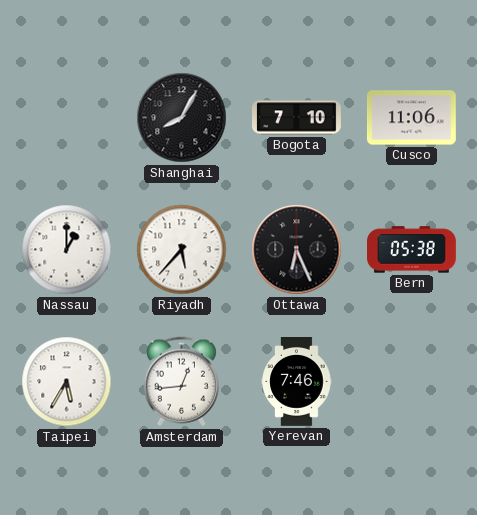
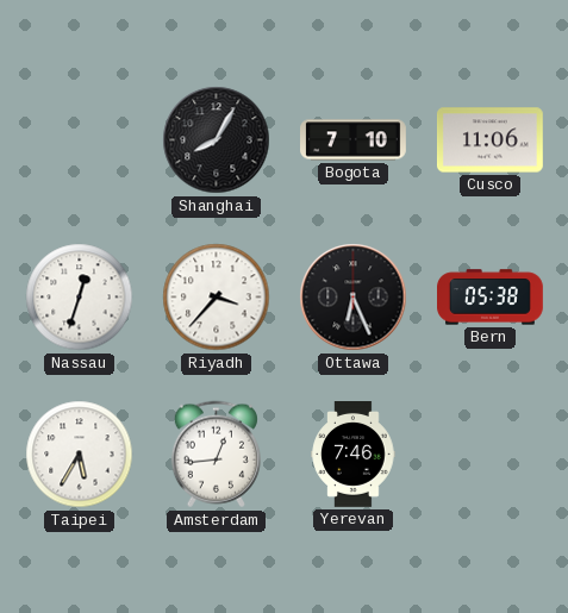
Nassau: 1:00 -> 12:33 (80, 298)
Riyadh: 5:37 -> 3:37 (217, 298)
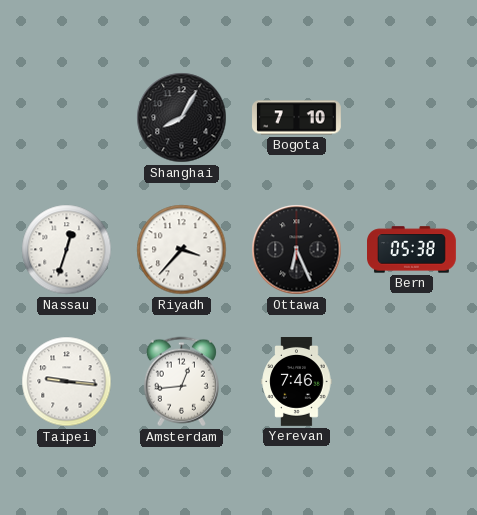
Cusco: 11:06 -> none (489, 140)
Taipei: 5:35 -> 9:16 (67, 382)
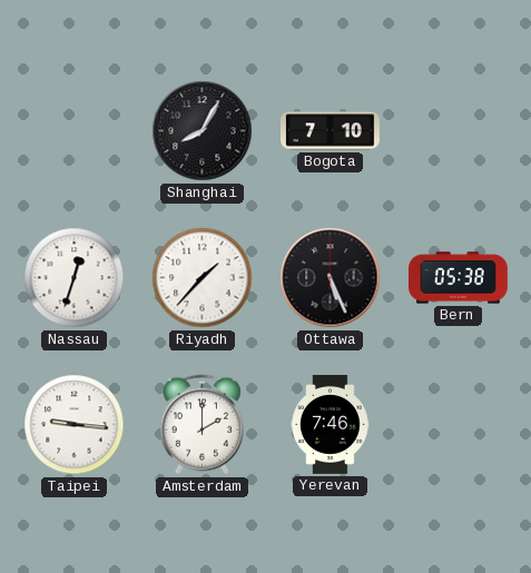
Riyadh: 3:37 -> 1:37 (203, 278)
Ottawa: 6:26 -> 5:26 (331, 278)
Amsterdam: 12:44 -> 2:00 (201, 425)
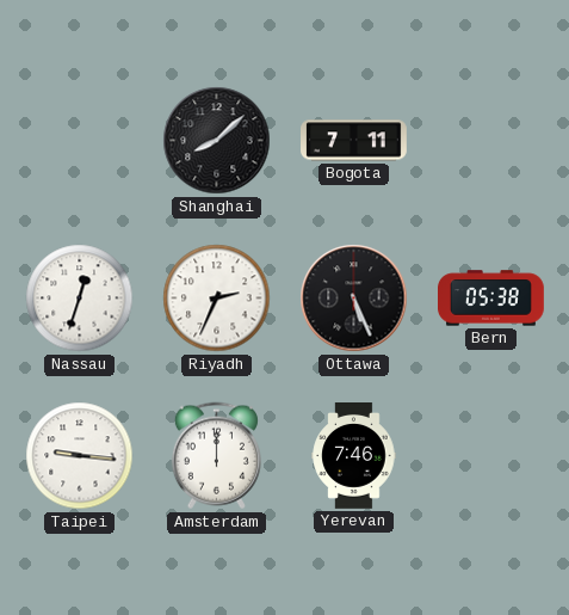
Shanghai: 8:05 -> 8:08 (217, 141)
Bogota: 7:10 -> 7:11 (354, 141)
Riyadh: 1:37 -> 2:34 (217, 299)
Amsterdam: 2:00 -> 12:00 (216, 456)
